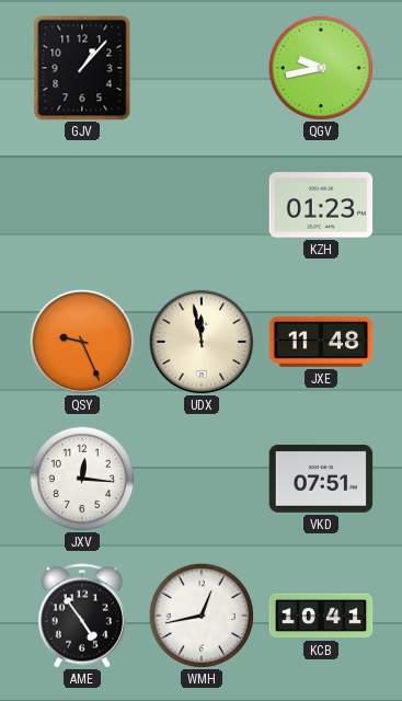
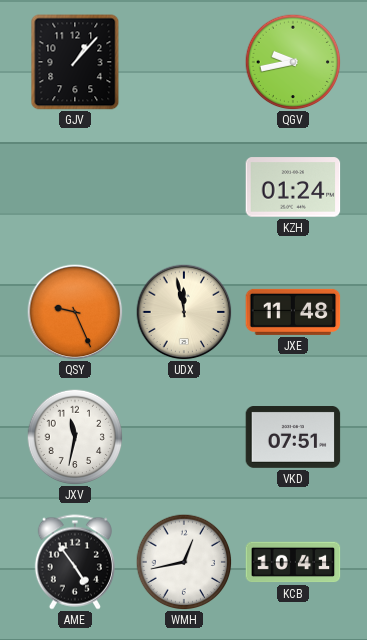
KZH: 01:23 -> 01:24 (293, 187)
JXV: 12:16 -> 11:32 (75, 437)
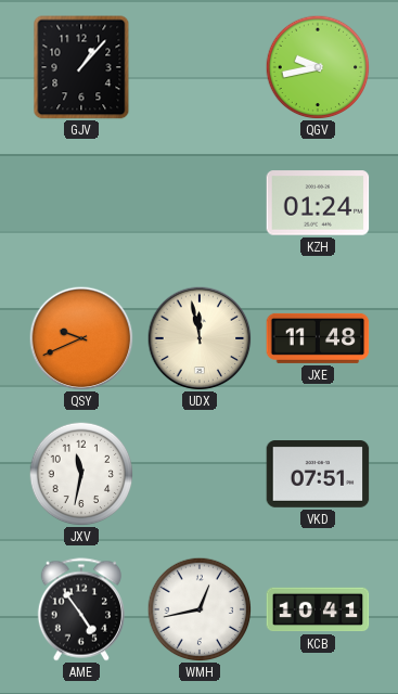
QSY: 9:26 -> 9:41 (81, 338)
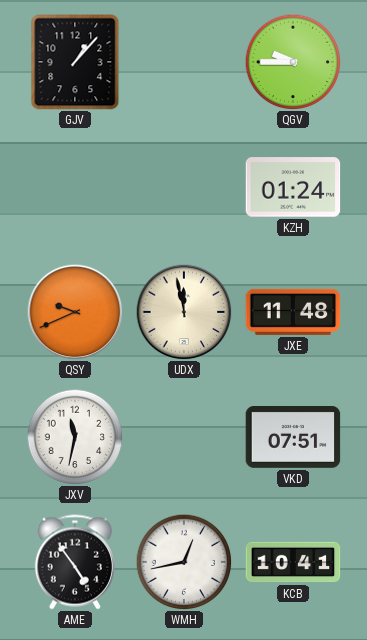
QGV: 9:43 -> 9:45 (293, 62)
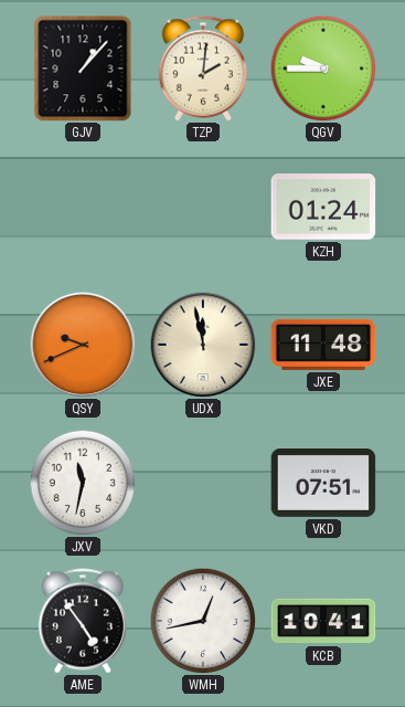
TZP: none -> 2:01 (203, 68)
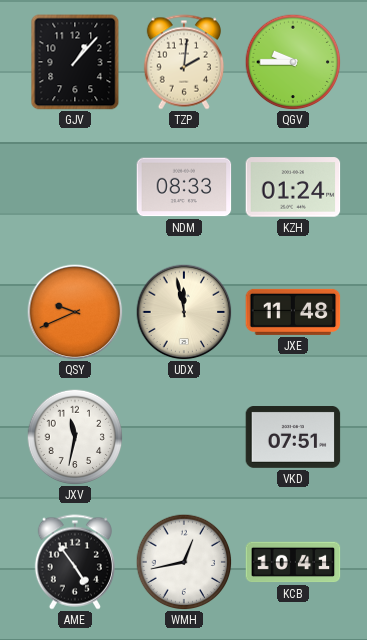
NDM: none -> 08:33 (184, 187)
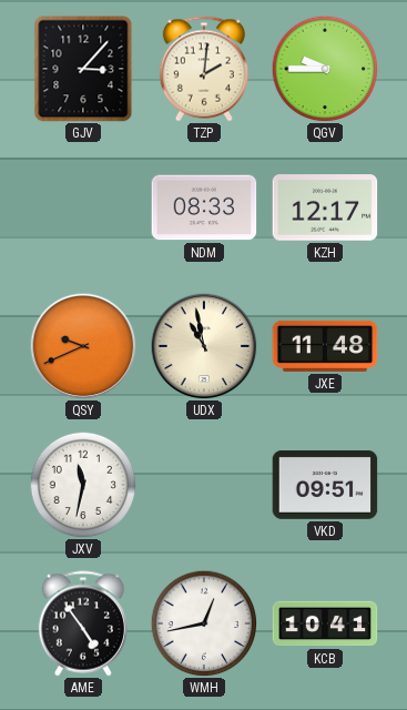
GJV: 1:07 -> 3:07 (83, 69)
KZH: 01:24 -> 12:17 (325, 207)
UDX: 11:58 -> 10:58 (204, 346)
VKD: 07:51 -> 09:51 (325, 486)
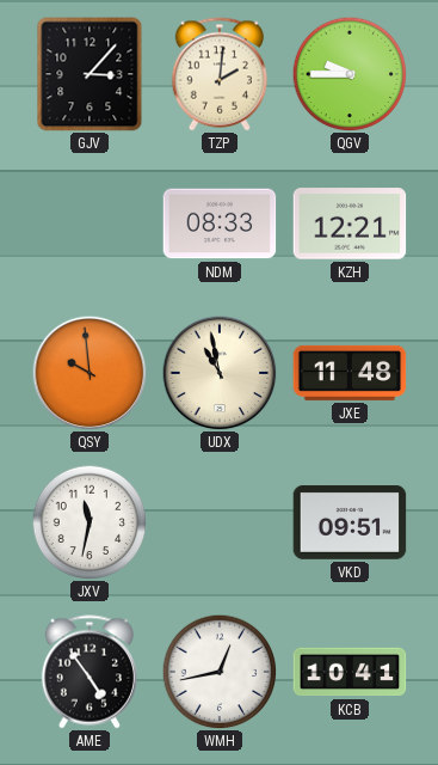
KZH: 12:17 -> 12:21 (350, 224)
QSY: 9:41 -> 9:59 (90, 373)
